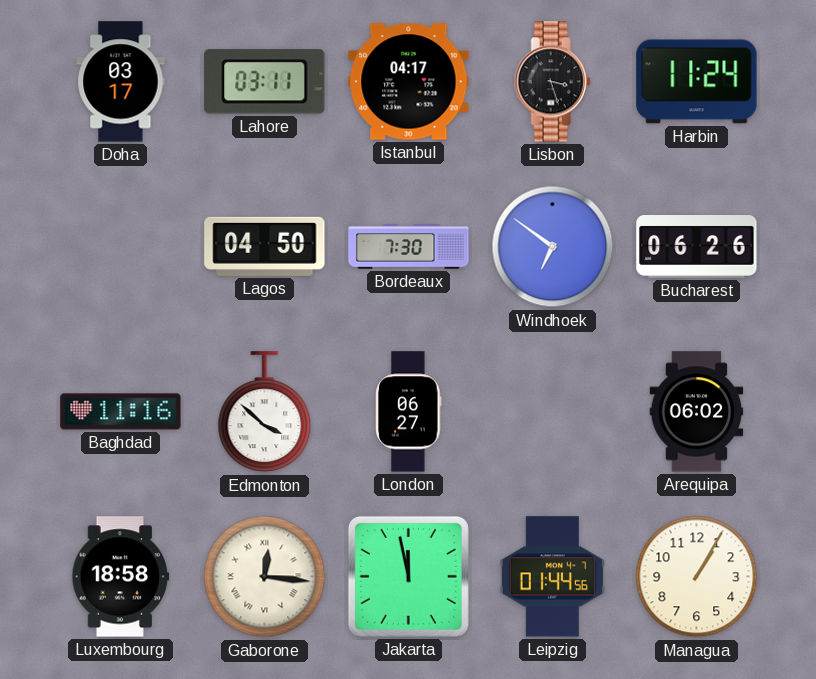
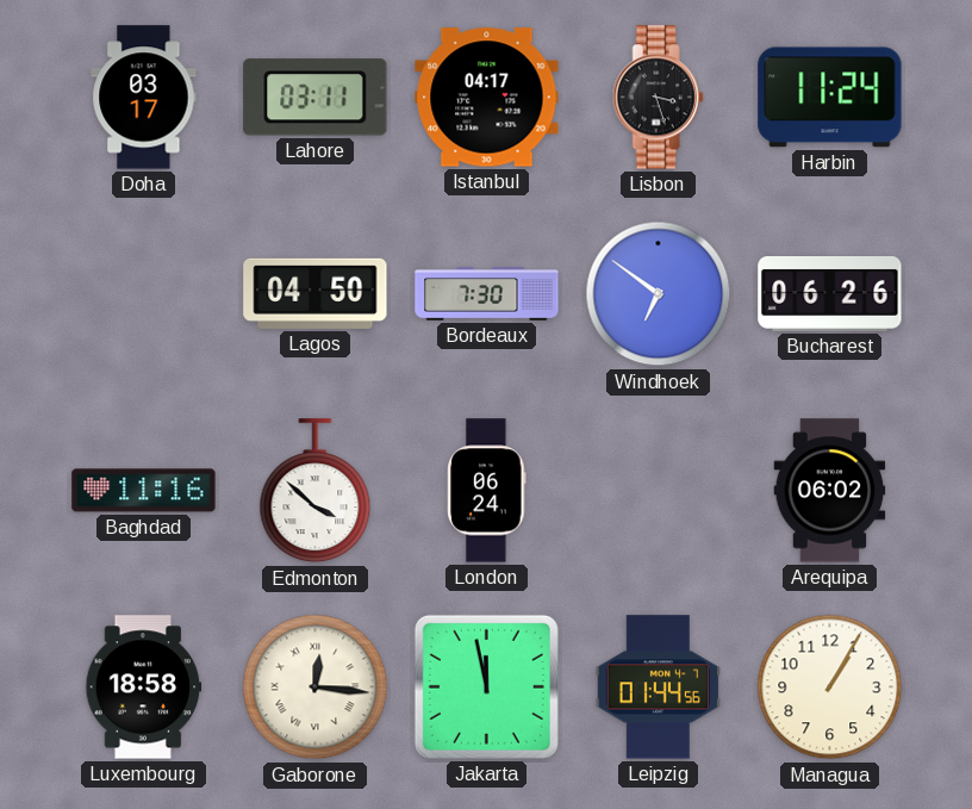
London: 06:27 -> 06:24 (487, 491)
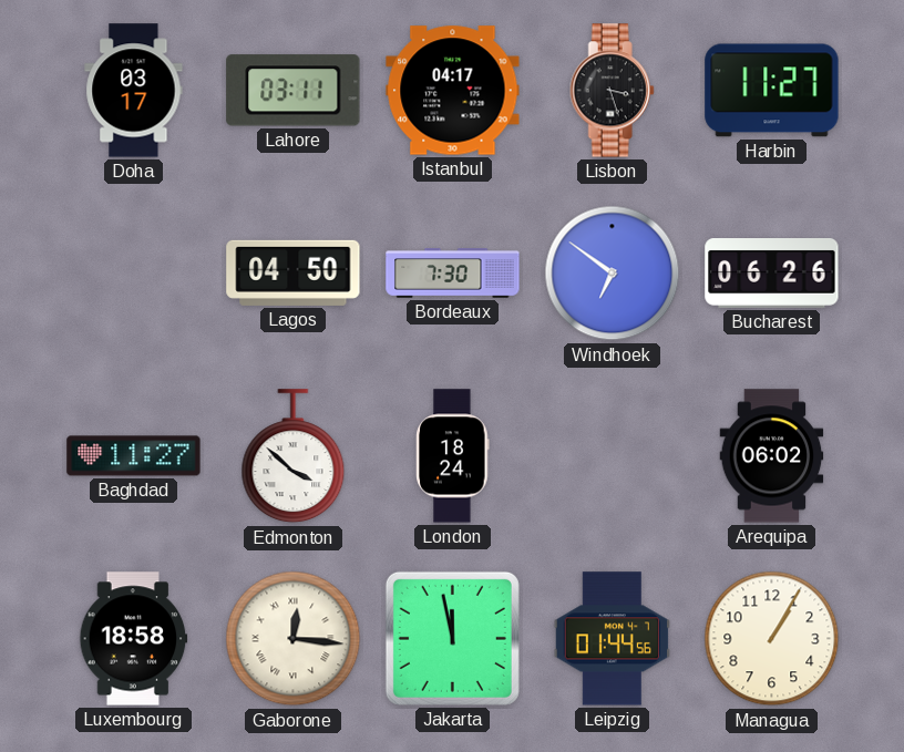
Harbin: 11:24 -> 11:27 (772, 91)
Baghdad: 11:16 -> 11:27 (134, 456)
London: 06:24 -> 18:24 (453, 456)
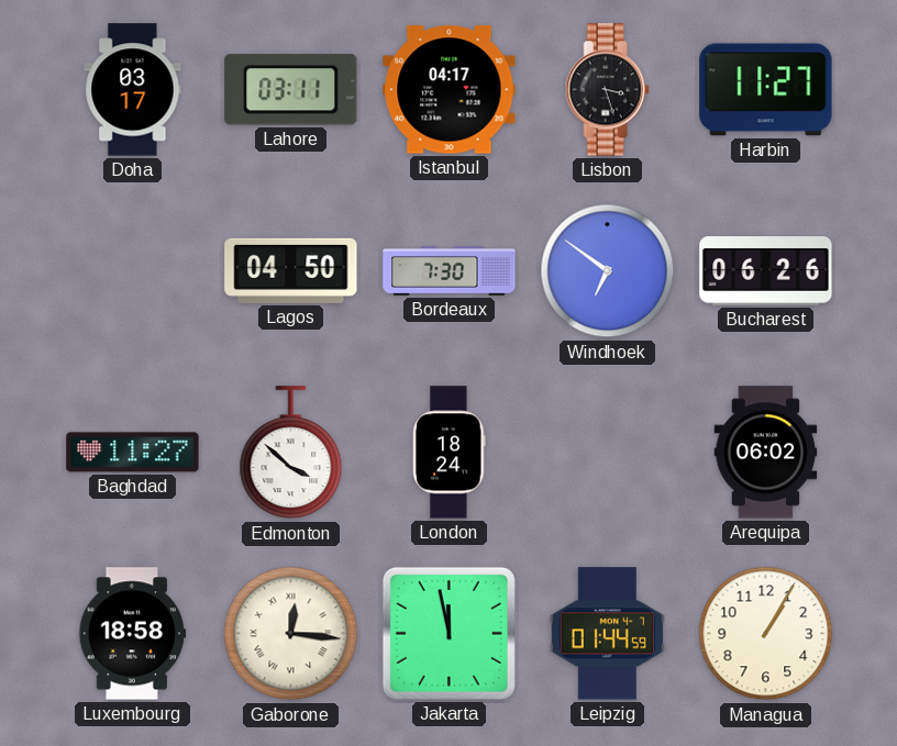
Leipzig: 01:44:56 -> 01:44:59 (607, 634)
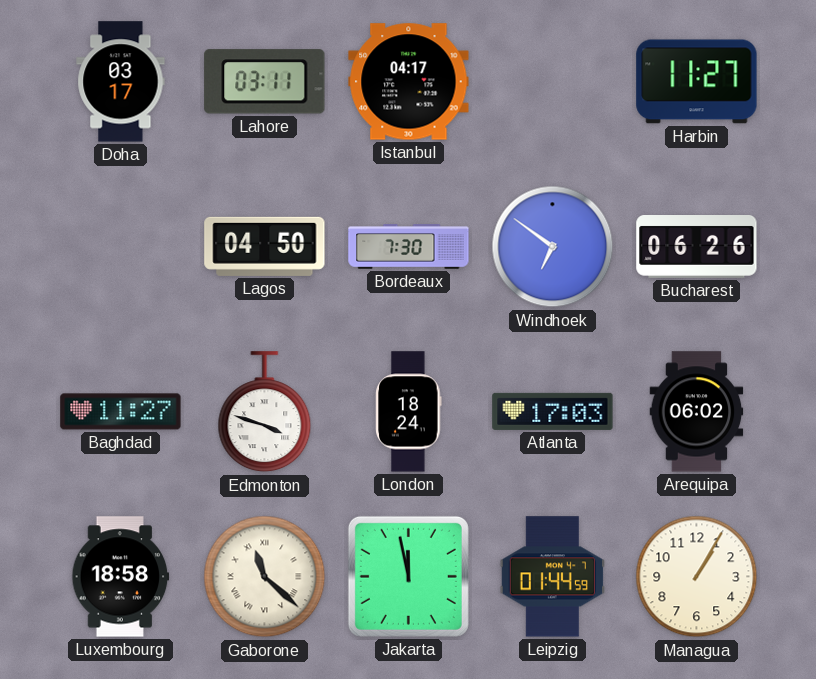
Lisbon: 3:27 -> none (607, 90)
Edmonton: 3:52 -> 3:48 (265, 412)
Atlanta: none -> 17:03 (553, 411)
Gaborone: 12:16 -> 11:22 (265, 577)
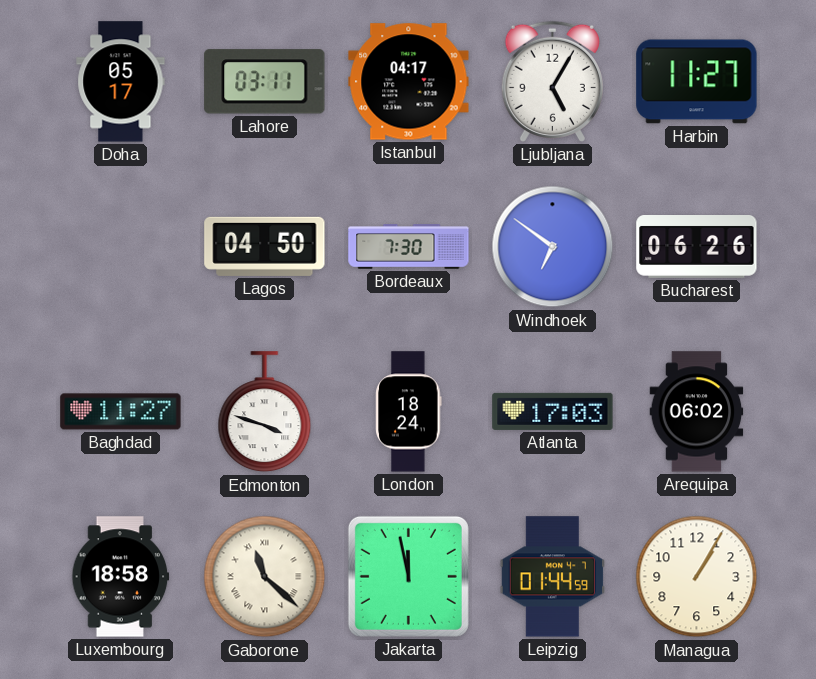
Doha: 03:17 -> 05:17 (121, 82)
Ljubljana: none -> 5:05 (552, 81)
